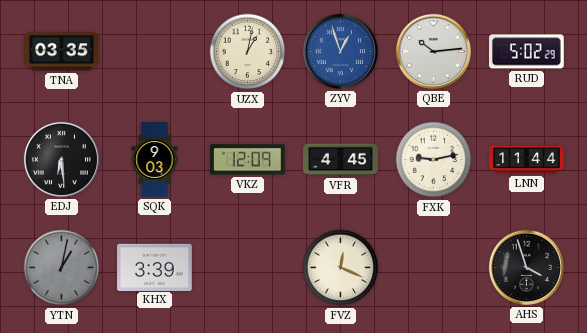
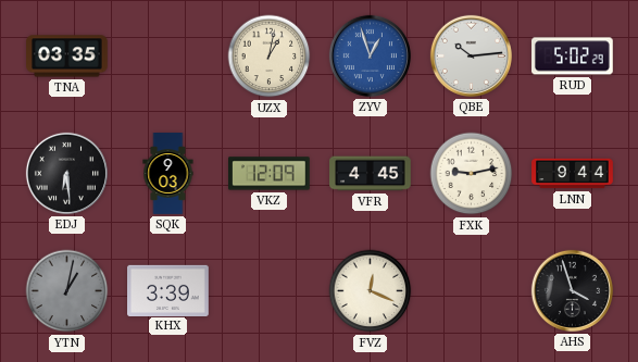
LNN: 11:44 -> 9:44 (573, 174)
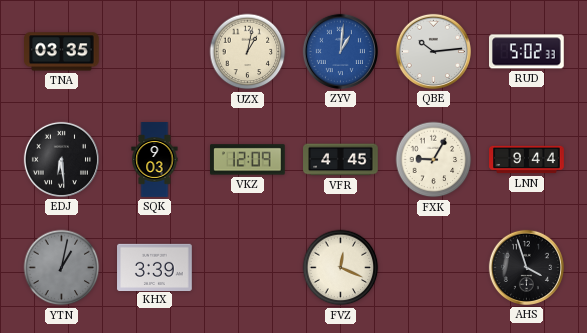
ZYV: 12:57 -> 1:01 (340, 51)
RUD: 5:02:29 -> 5:02:33 (527, 52)
FXK: 9:13 -> 9:05 (434, 160)
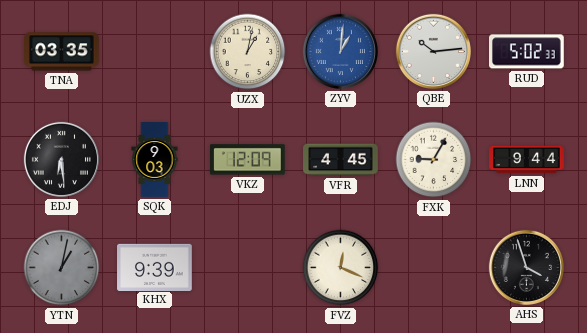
KHX: 3:39 -> 9:39 (155, 267)
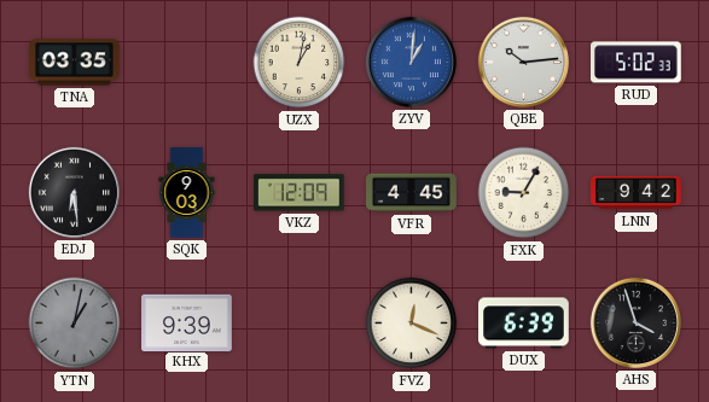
LNN: 9:44 -> 9:42 (637, 193)
DUX: none -> 6:39 (524, 324)
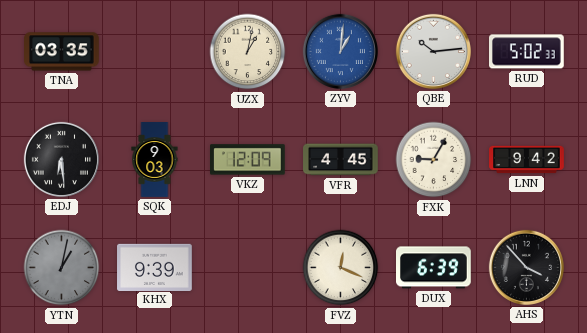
AHS: 3:57 -> 3:53 (526, 267)
